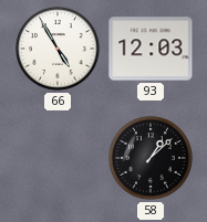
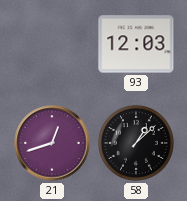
66: 4:55 -> none (59, 49)
21: none -> 12:42 (52, 143)
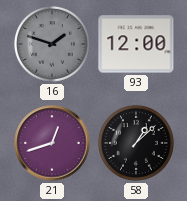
16: none -> 1:48 (53, 44)
93: 12:03 -> 12:00 (136, 44)
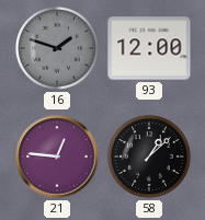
21: 12:42 -> 12:46 (57, 157)
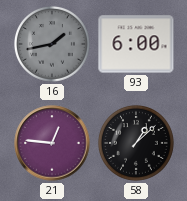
16: 1:48 -> 1:43 (53, 44)
93: 12:00 -> 6:00 (136, 44)
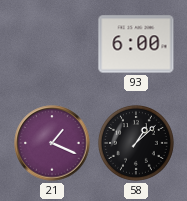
16: 1:43 -> none (53, 44)
21: 12:46 -> 1:19 (52, 143)
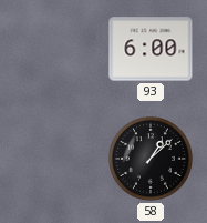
21: 1:19 -> none (52, 143)
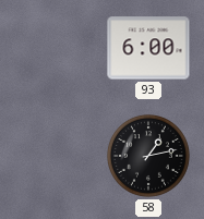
58: 1:08 -> 1:13 (149, 156)
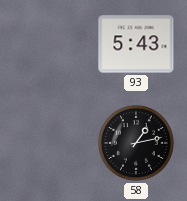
93: 6:00 -> 5:43 (136, 44)
